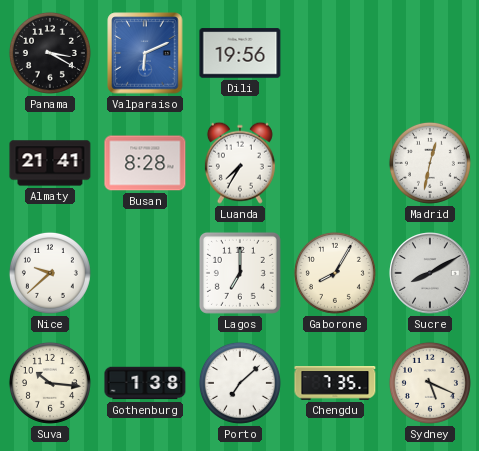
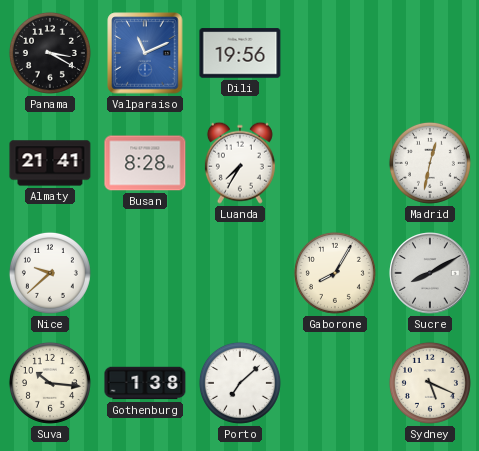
Valparaiso: 6:11 -> 11:11 (145, 53)
Lagos: 7:00 -> none (240, 273)
Chengdu: 7:35 -> none (335, 383)
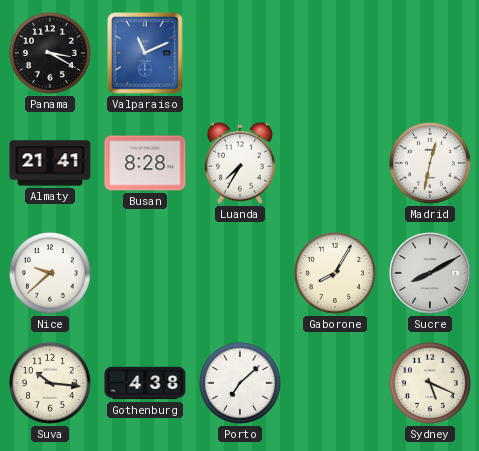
Dili: 19:56 -> none (240, 53)
Gothenburg: 1:38 -> 4:38 (145, 383)
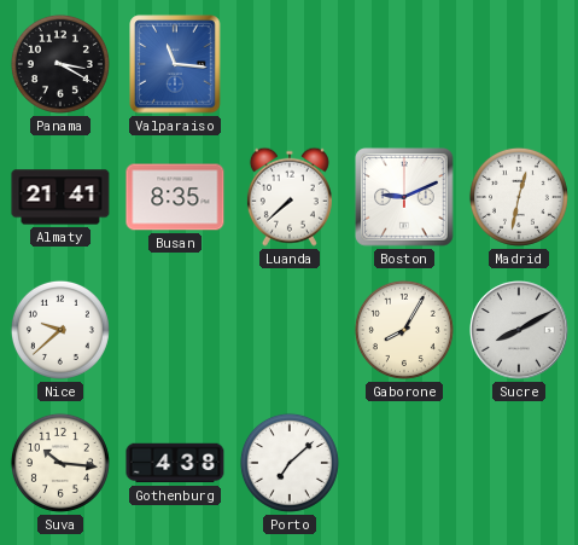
Valparaiso: 11:11 -> 11:16 (175, 64)
Busan: 8:28 -> 8:35 (175, 197)
Luanda: 7:35 -> 7:38 (290, 197)
Boston: none -> 9:11 (404, 197)
Sydney: 5:19 -> none (430, 383)
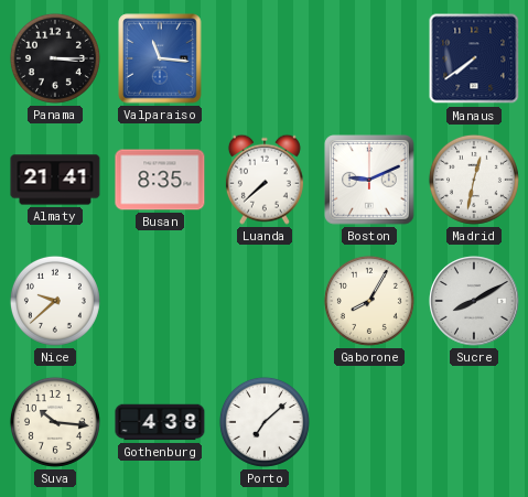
Panama: 3:20 -> 3:15 (55, 58)
Manaus: none -> 7:39 (474, 58)
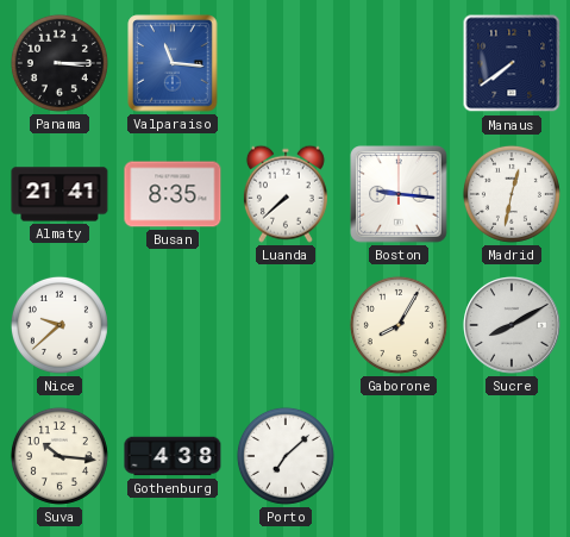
Boston: 9:11 -> 9:16 (399, 194)
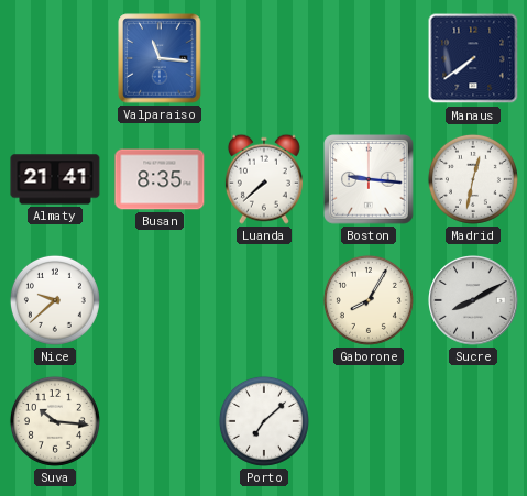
Panama: 3:15 -> none (59, 63)
Gothenburg: 4:38 -> none (173, 456)
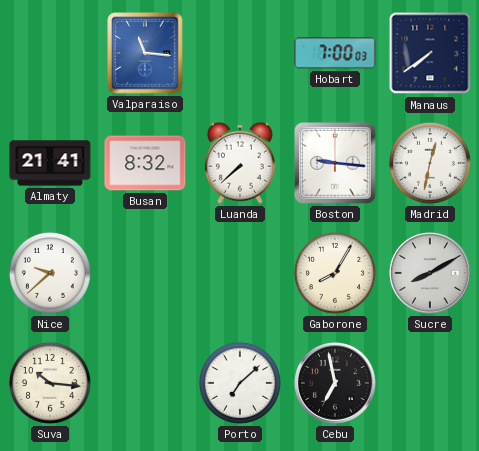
Hobart: none -> 7:00 (335, 53)
Busan: 8:35 -> 8:32 (145, 163)
Cebu: none -> 6:58 (335, 383)
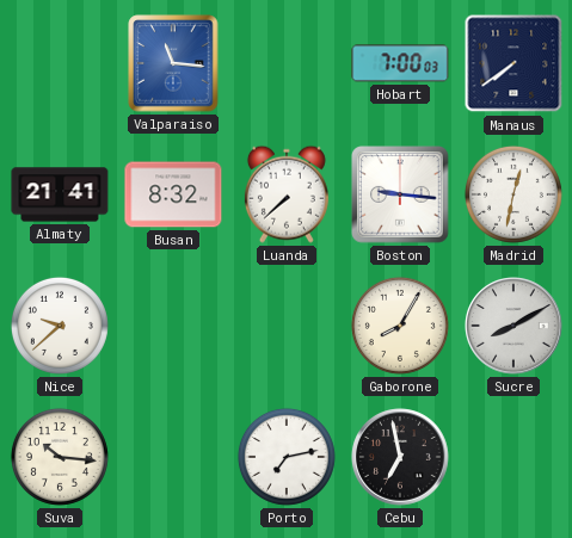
Porto: 7:08 -> 7:13 (287, 457)
